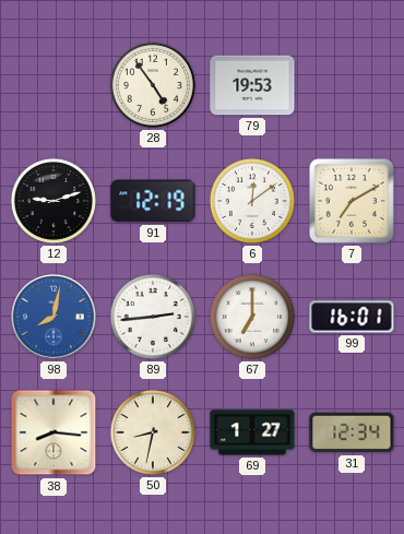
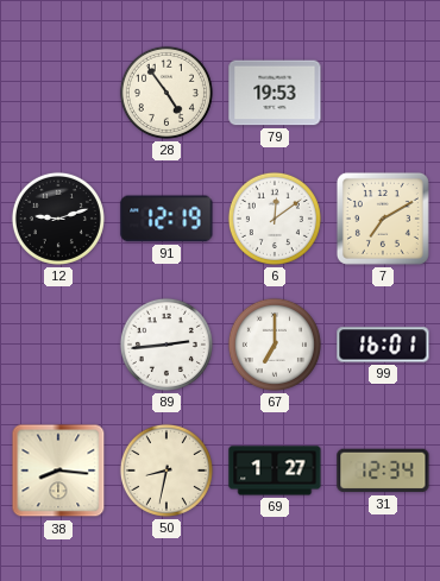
98: 8:02 -> none (54, 317)
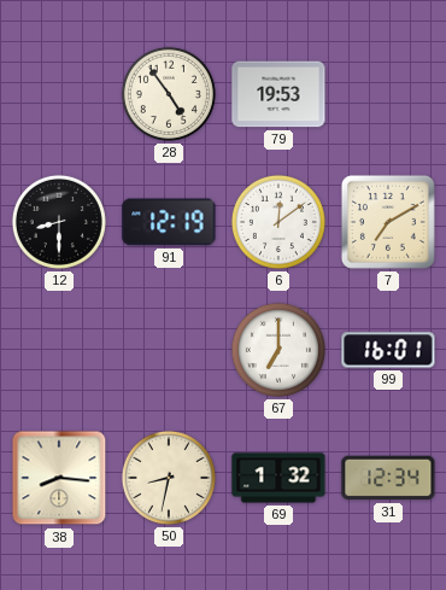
12: 9:12 -> 8:30 (59, 222)
89: 2:44 -> none (166, 345)
69: 1:27 -> 1:32 (278, 478)
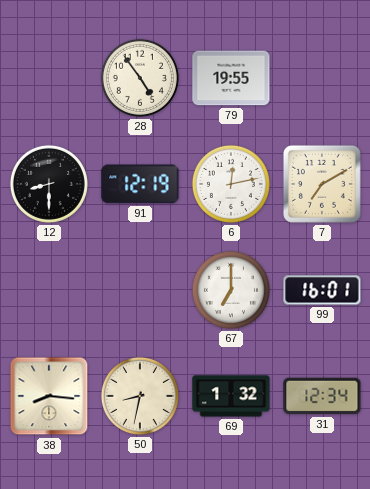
79: 19:53 -> 19:55 (231, 78)
6: 12:09 -> 12:13 (231, 184)
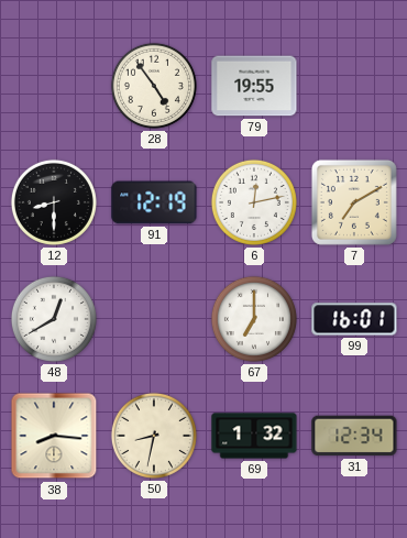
48: none -> 12:40 (54, 319)
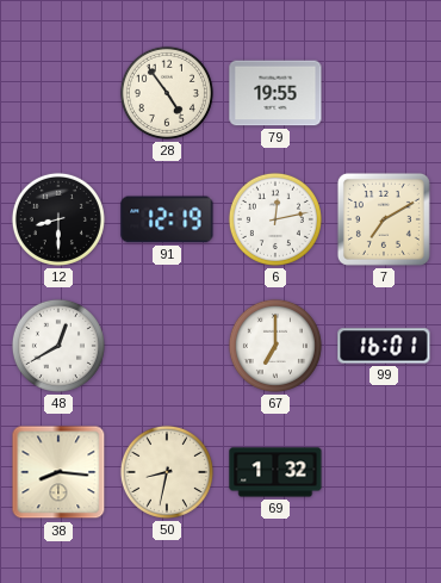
31: 12:34 -> none (354, 436)
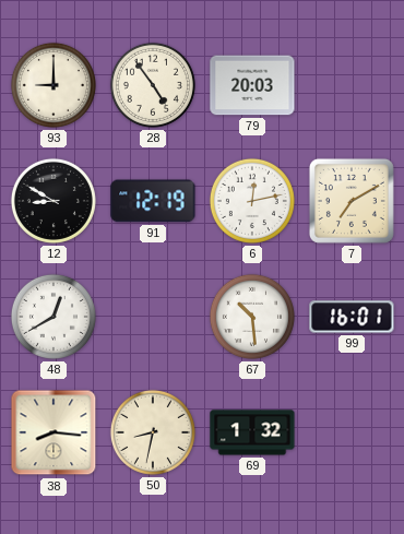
93: none -> 9:00 (54, 85)
79: 19:55 -> 20:03 (252, 85)
12: 8:30 -> 8:50 (54, 201)
67: 7:00 -> 10:29 (252, 317)
